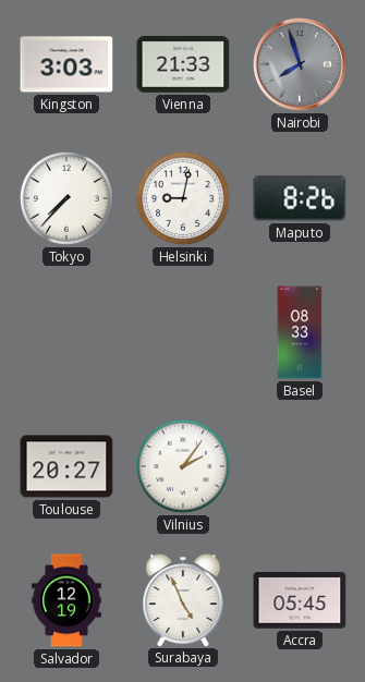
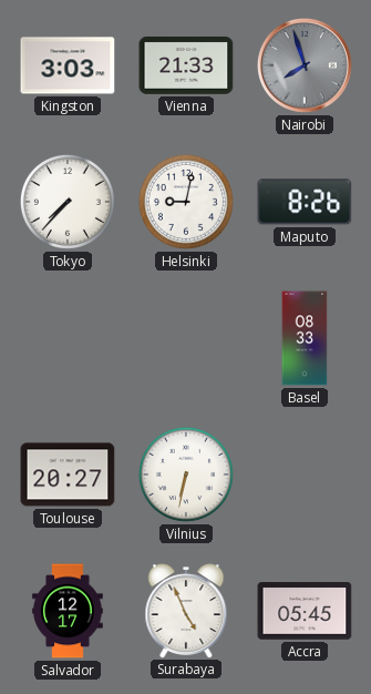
Vilnius: 2:06 -> 6:32 (186, 474)
Salvador: 12:19 -> 12:17 (68, 611)
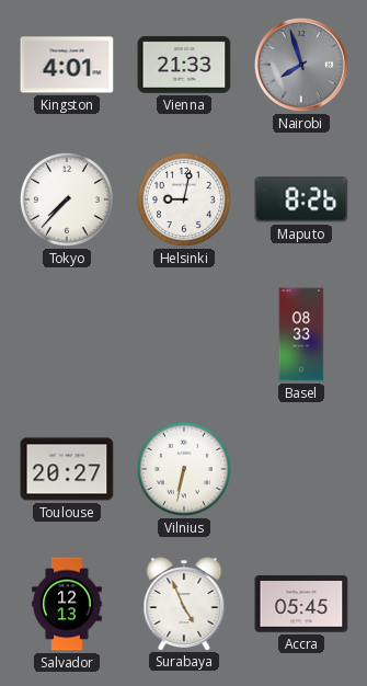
Kingston: 3:03 -> 4:01 (67, 65)
Salvador: 12:17 -> 12:13 (67, 604)
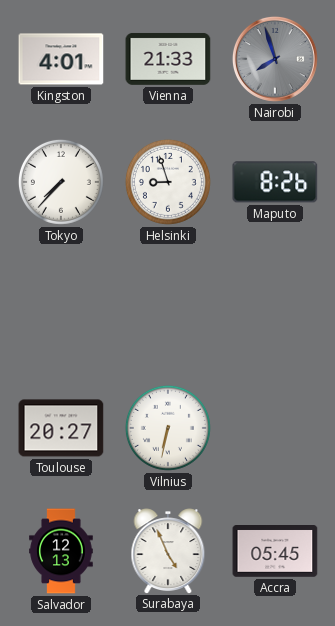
Helsinki: 9:02 -> 8:57 (168, 182)
Basel: 08:33 -> none (301, 334)
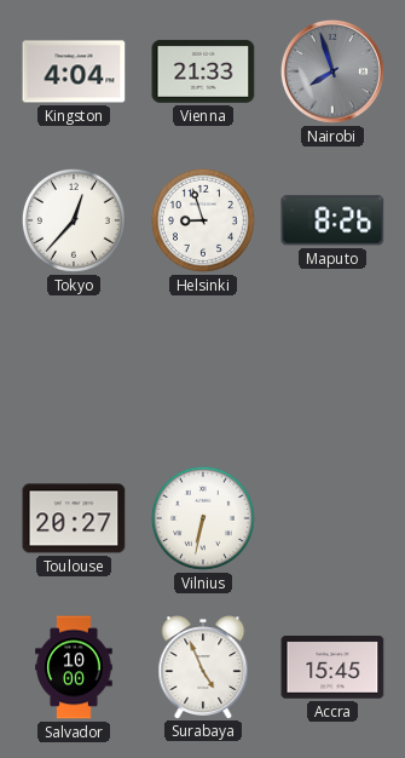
Kingston: 4:01 -> 4:04 (74, 71)
Tokyo: 7:37 -> 12:37 (74, 220)
Salvador: 12:13 -> 10:00 (74, 667)
Accra: 05:45 -> 15:45 (332, 667)
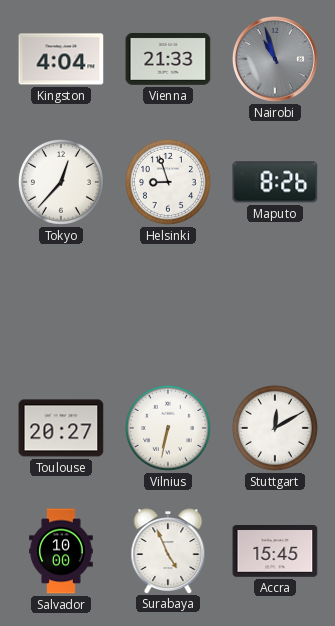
Nairobi: 7:57 -> 10:57 (275, 59)
Stuttgart: none -> 12:10 (275, 428)
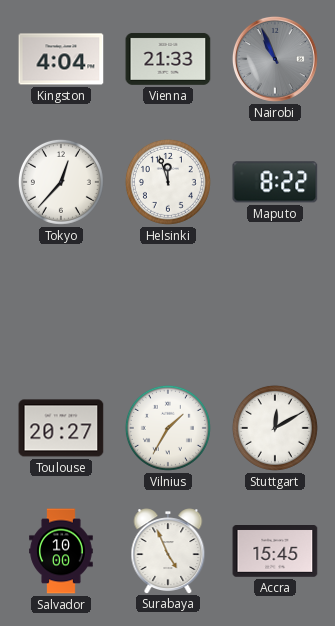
Nairobi: 10:57 -> 10:56 (275, 59)
Helsinki: 8:57 -> 11:57 (168, 182)
Maputo: 8:26 -> 8:22 (275, 182)
Vilnius: 6:32 -> 1:35 (168, 428)
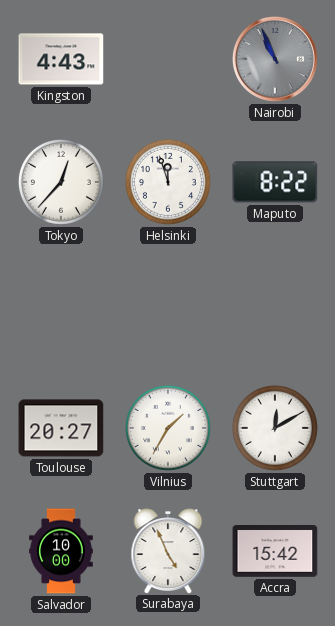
Kingston: 4:04 -> 4:43 (61, 59)
Vienna: 21:33 -> none (168, 59)
Accra: 15:45 -> 15:42 (275, 551)
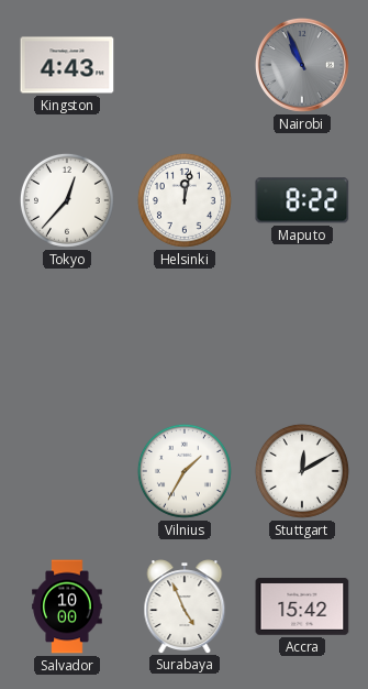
Helsinki: 11:57 -> 12:02 (185, 200)
Toulouse: 20:27 -> none (61, 428)
